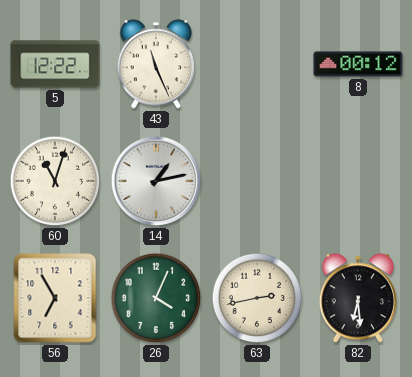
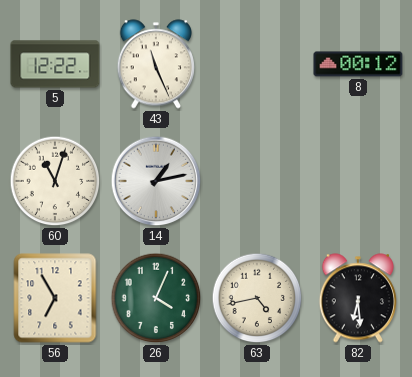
63: 2:43 -> 4:43 (257, 298)
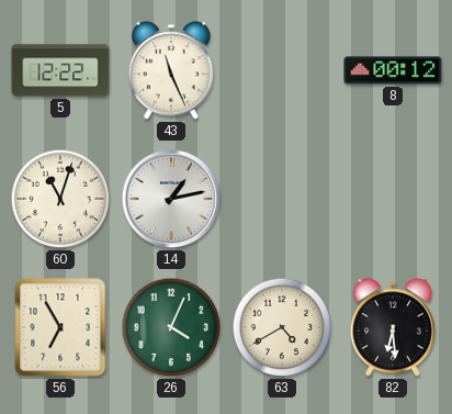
63: 4:43 -> 4:40 (282, 327)
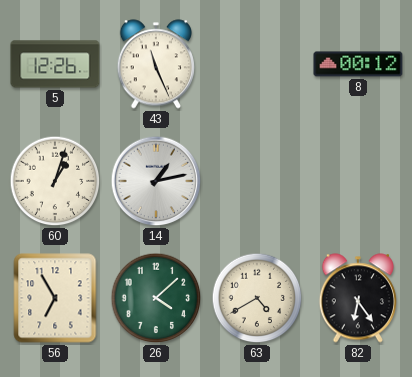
5: 12:22 -> 12:26 (55, 64)
60: 11:03 -> 1:03 (55, 181)
26: 4:04 -> 4:08 (156, 298)
82: 6:29 -> 6:24 (358, 298)
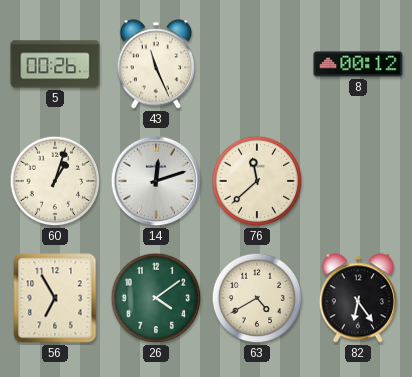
5: 12:26 -> 00:26 (55, 64)
14: 1:13 -> 12:12 (156, 181)
76: none -> 11:38 (257, 181)
26: 4:08 -> 4:09 (156, 298)
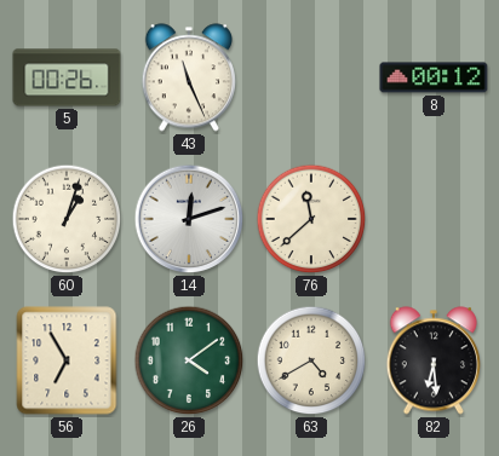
82: 6:24 -> 6:29 (434, 360)
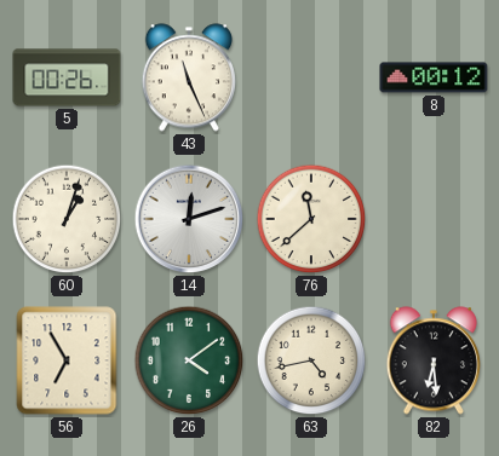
63: 4:40 -> 4:43 (311, 360)
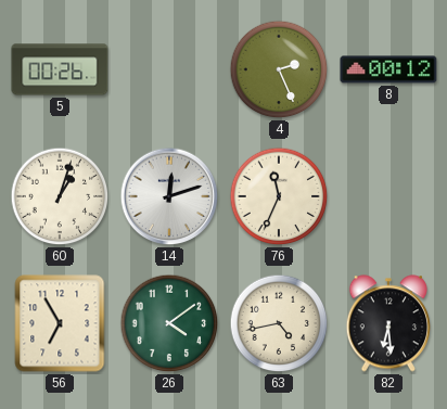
43: 11:26 -> none (189, 77)
4: none -> 2:26 (279, 69)
76: 11:38 -> 11:34 (279, 196)
